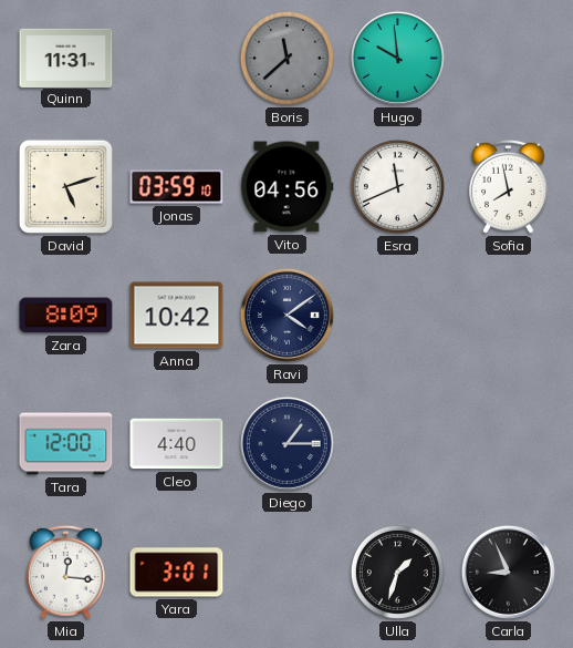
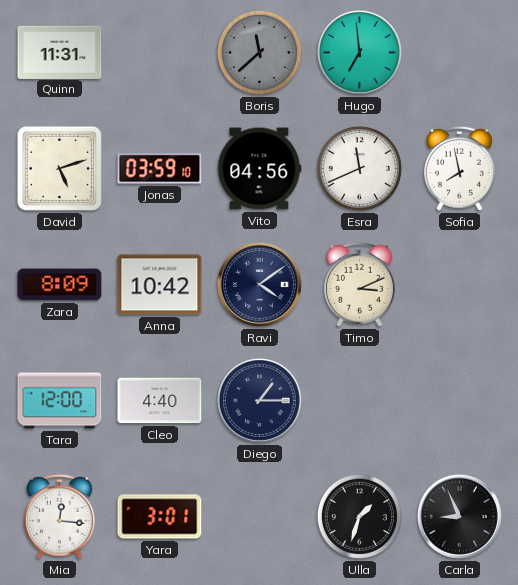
Hugo: 9:59 -> 6:59 (359, 52)
Timo: none -> 3:11 (359, 284)
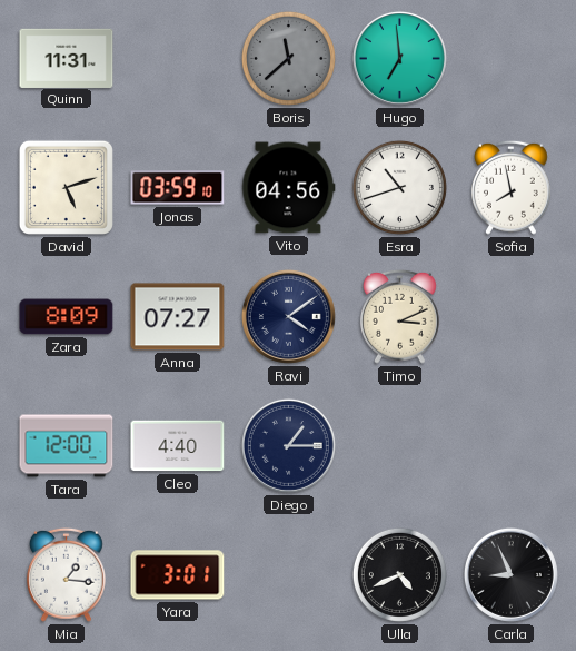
Esra: 11:41 -> 10:42 (399, 187)
Anna: 10:42 -> 07:27 (178, 317)
Mia: 12:16 -> 1:16 (66, 574)
Ulla: 1:33 -> 4:41 (399, 574)
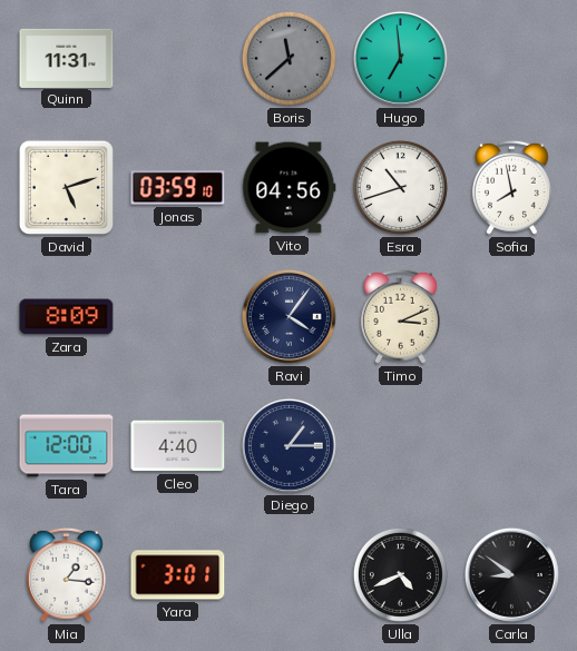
Anna: 07:27 -> none (178, 317)
Ravi: 4:09 -> 4:06 (288, 316)
Carla: 8:56 -> 8:51 (511, 574)
